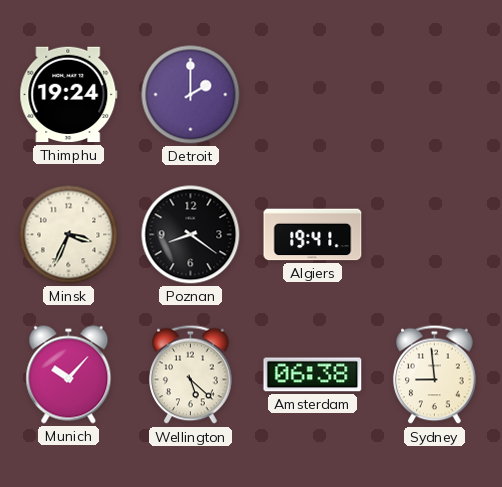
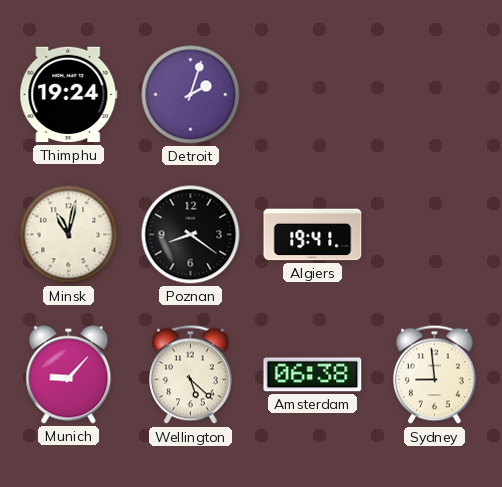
Detroit: 2:00 -> 2:03 (191, 95)
Minsk: 3:34 -> 11:02 (69, 235)
Munich: 10:07 -> 9:07 (69, 375)
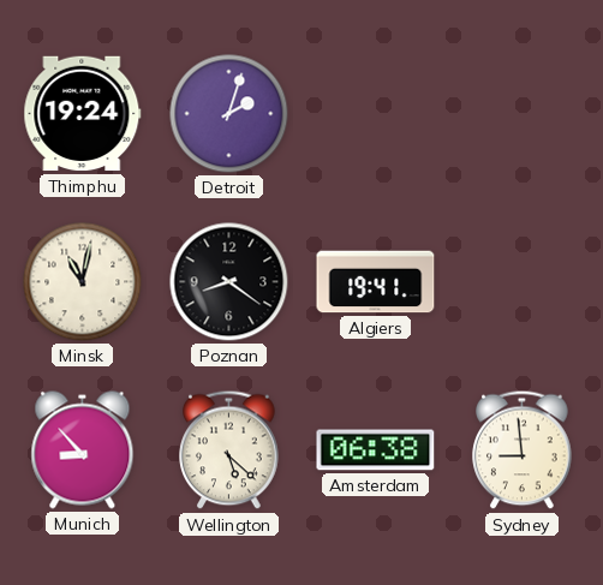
Munich: 9:07 -> 8:53 (83, 450)
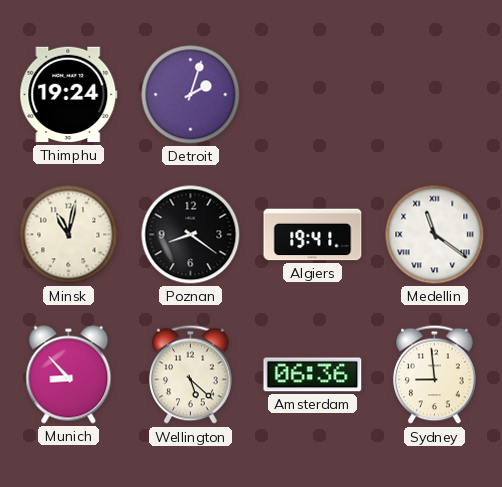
Medellin: none -> 11:21 (435, 235)
Amsterdam: 06:38 -> 06:36 (313, 375)
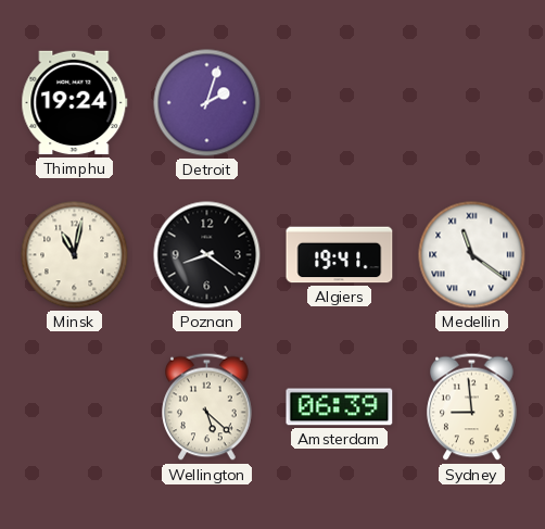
Munich: 8:53 -> none (69, 375)
Amsterdam: 06:36 -> 06:39 (340, 407)
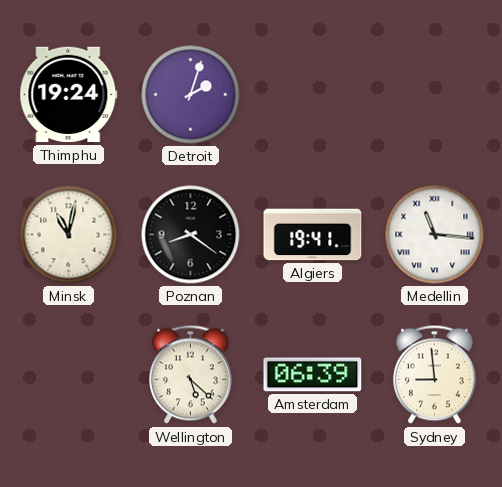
Medellin: 11:21 -> 11:16 (435, 235)
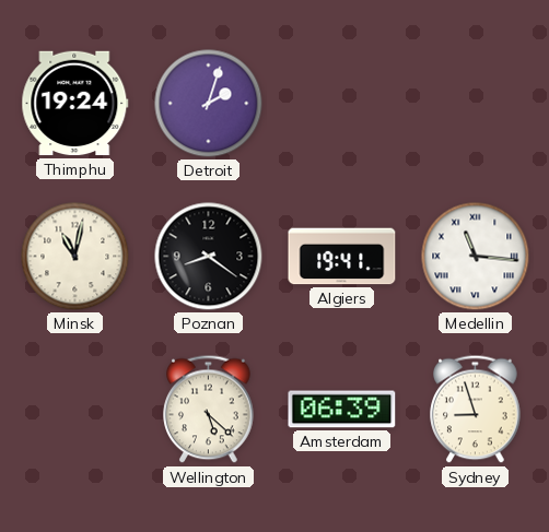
Sydney: 8:59 -> 8:57 (476, 410)
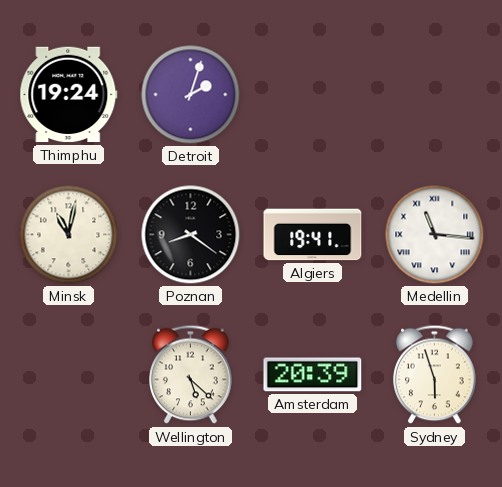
Amsterdam: 06:39 -> 20:39 (313, 375)
Sydney: 8:57 -> 5:57 (435, 375)
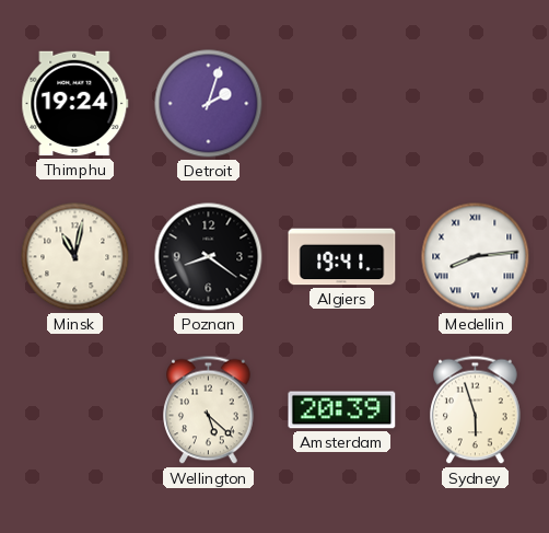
Medellin: 11:16 -> 8:14 (476, 257)
